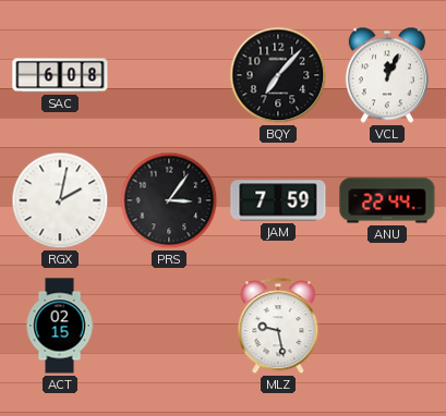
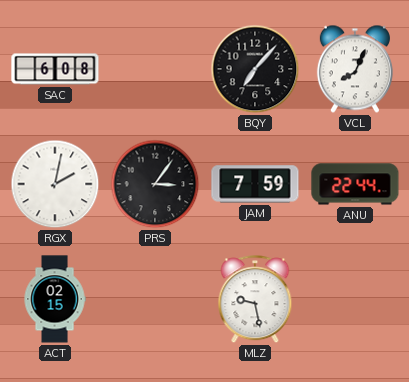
VCL: 12:04 -> 8:04 (355, 69)
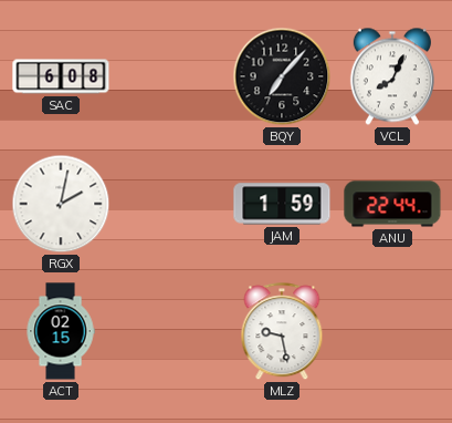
PRS: 3:06 -> none (155, 184)
JAM: 7:59 -> 1:59 (282, 204)
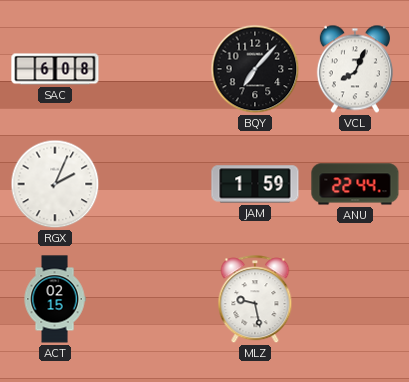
RGX: 2:02 -> 2:04 (55, 184)
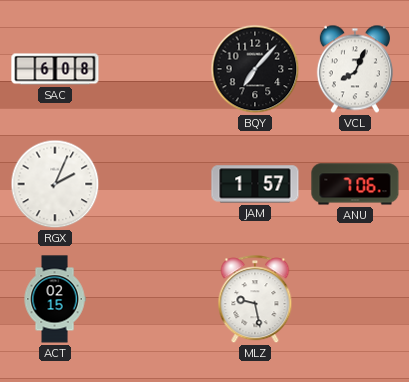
JAM: 1:59 -> 1:57 (255, 184)
ANU: 22:44 -> 7:06 (355, 184)
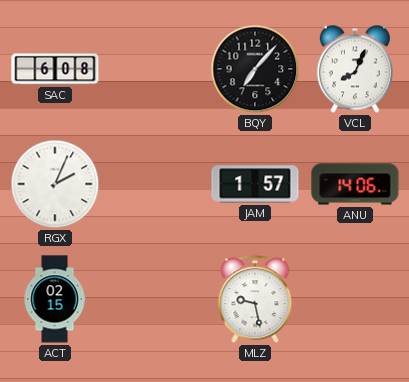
ANU: 7:06 -> 14:06 (355, 184)
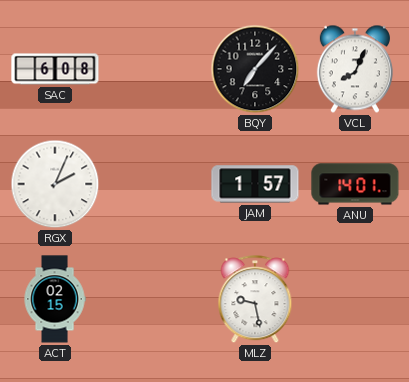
ANU: 14:06 -> 14:01 (355, 184)
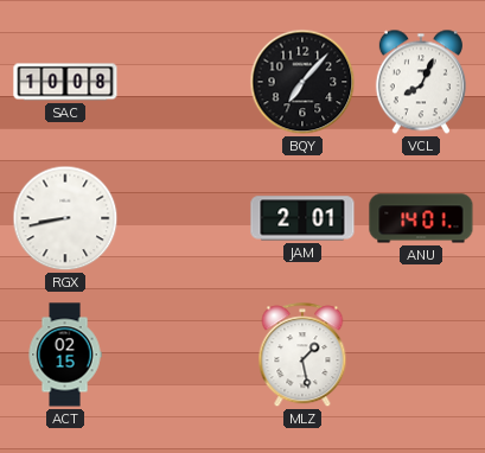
SAC: 6:08 -> 10:08 (65, 82)
RGX: 2:04 -> 8:43 (65, 218)
JAM: 1:57 -> 2:01 (302, 218)
MLZ: 9:28 -> 1:28 (302, 356)
